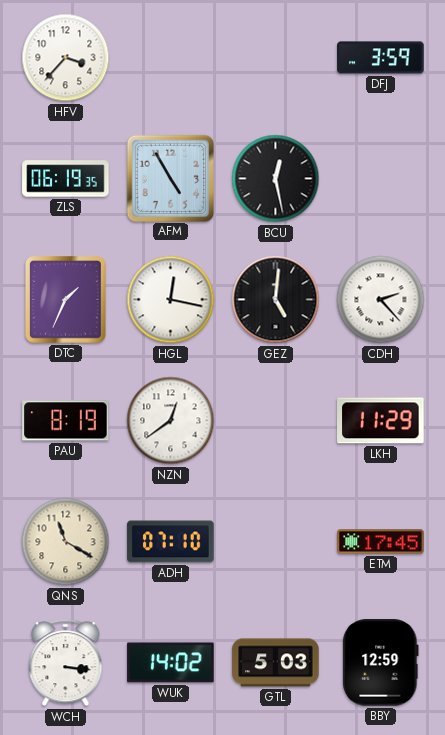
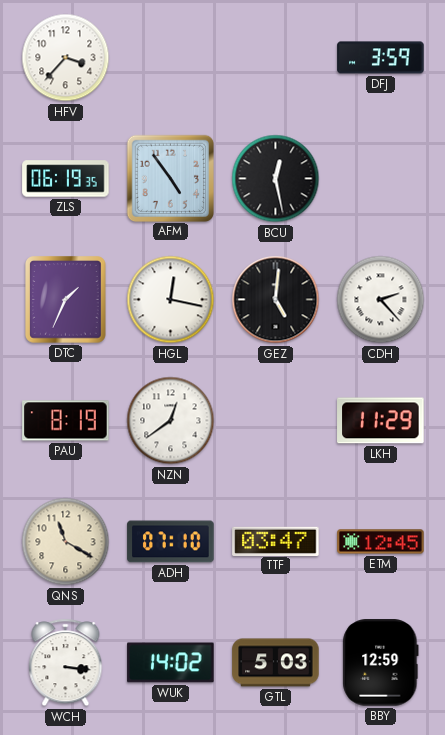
AFM: 4:55 -> 4:54 (170, 178)
TTF: none -> 03:47 (276, 541)
ETM: 17:45 -> 12:45 (381, 542)
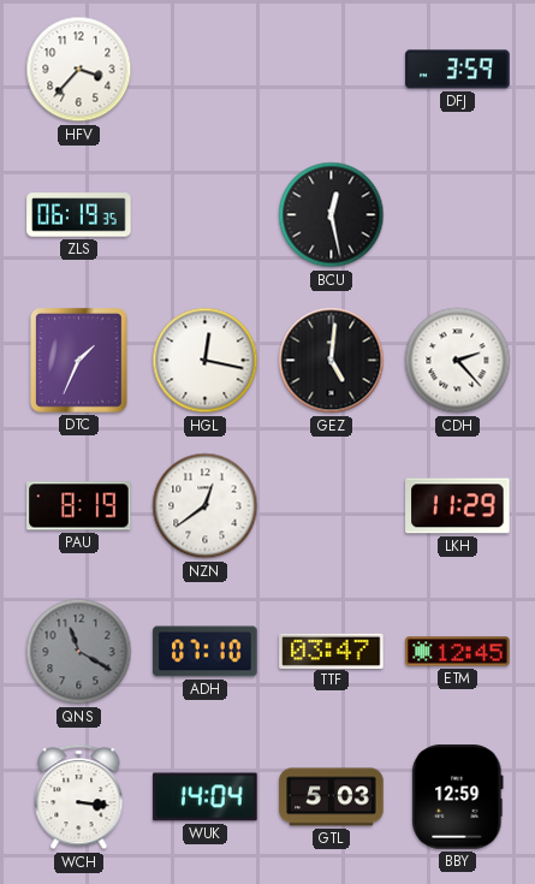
AFM: 4:54 -> none (170, 178)
QNS dial: cream -> grey (79, 652)
WUK: 14:02 -> 14:04 (206, 797)
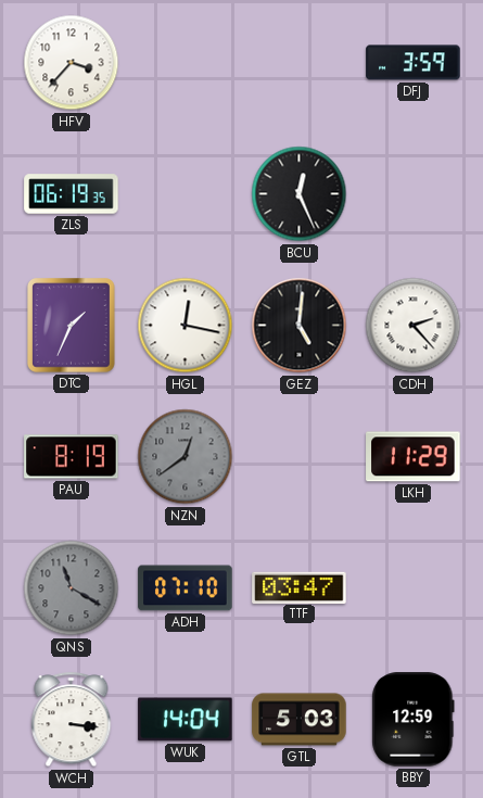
BCU: 12:28 -> 12:26 (300, 194)
NZN dial: white -> grey (186, 457)
ETM: 12:45 -> none (458, 652)
